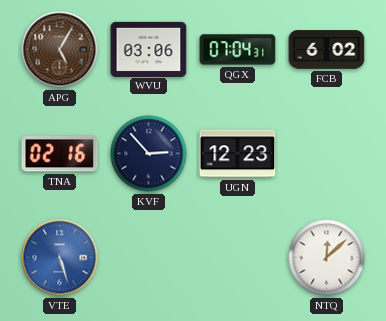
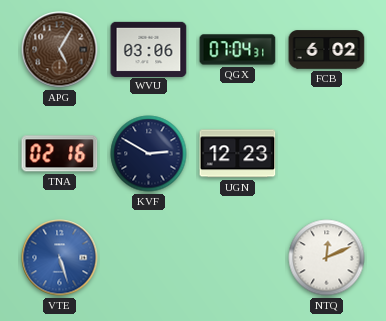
KVF: 2:53 -> 2:50 (149, 154)
NTQ: 12:08 -> 12:11 (327, 258)
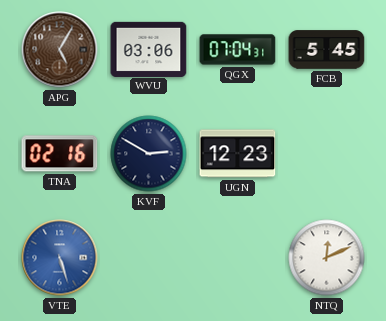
FCB: 6:02 -> 5:45 (327, 50)
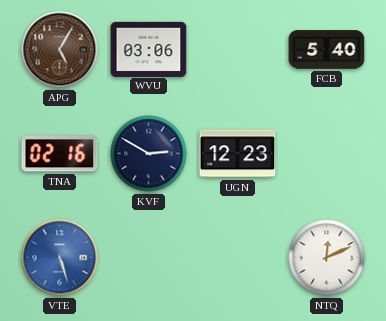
QGX: 07:04 -> none (238, 50)
FCB: 5:45 -> 5:40 (327, 50)
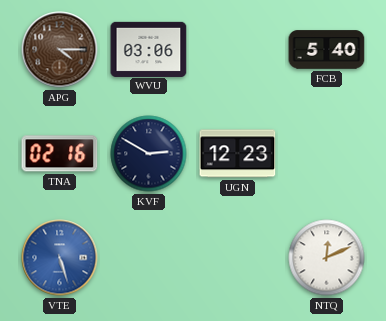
APG: 5:05 -> 4:15 (60, 50)
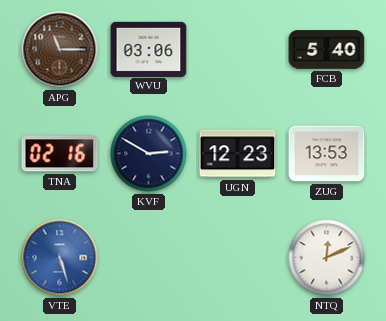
APG: 4:15 -> 11:15 (60, 50)
ZUG: none -> 13:53 (327, 154)
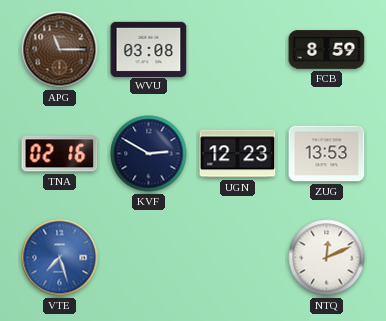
WVU: 03:06 -> 03:08 (149, 49)
FCB: 5:40 -> 8:59 (327, 50)
VTE: 5:27 -> 7:27 (60, 258)
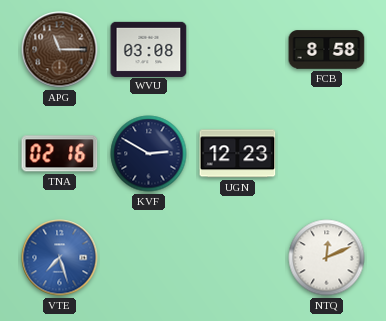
FCB: 8:59 -> 8:58 (327, 50)
ZUG: 13:53 -> none (327, 154)
